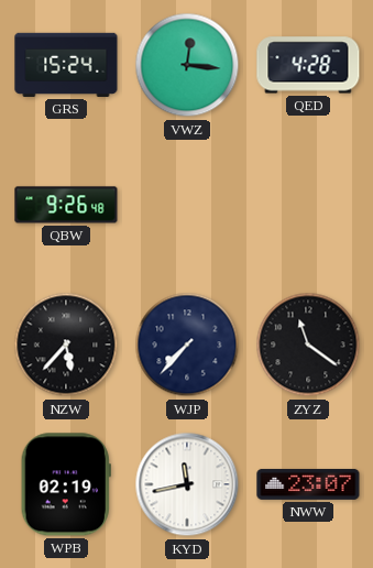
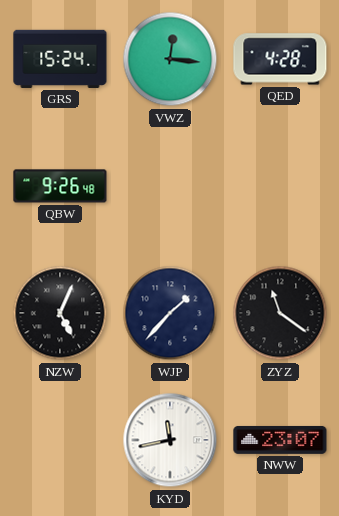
NZW: 5:37 -> 5:04 (60, 313)
WJP: 7:37 -> 1:37 (170, 313)
WPB: 02:19 -> none (66, 484)
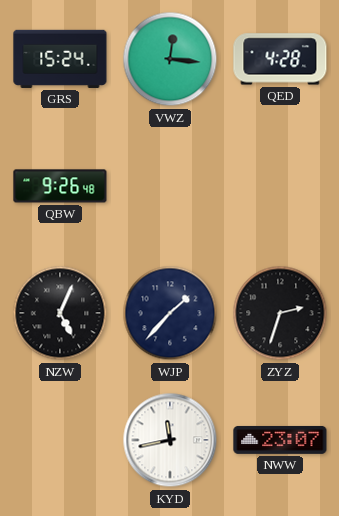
ZYZ: 11:21 -> 2:33 (280, 313)
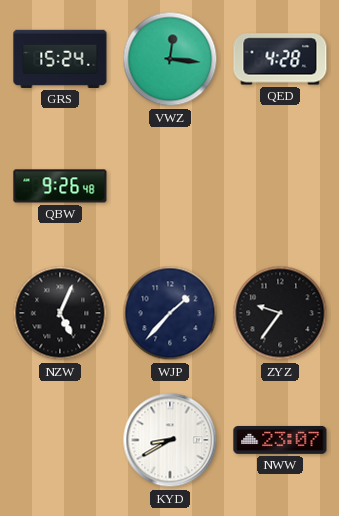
ZYZ: 2:33 -> 9:36 (280, 313)
KYD: 11:43 -> 8:40 (170, 440)
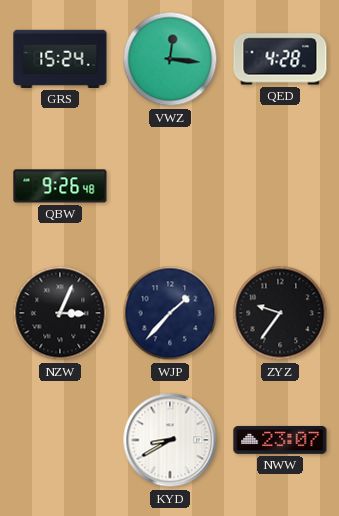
NZW: 5:04 -> 3:04 (60, 313)
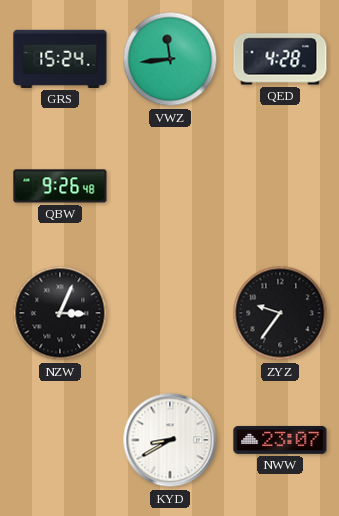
VWZ: 12:16 -> 11:44 (170, 59)
WJP: 1:37 -> none (170, 313)
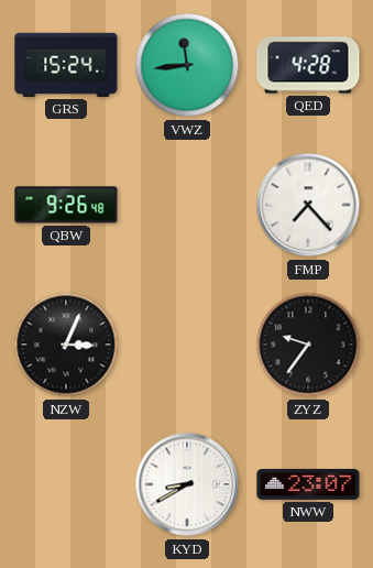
FMP: none -> 7:23 (308, 205)
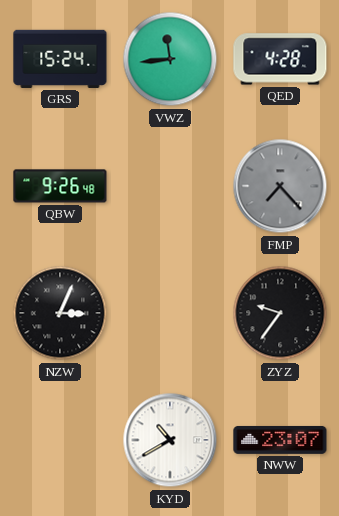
FMP dial: white -> grey (280, 186)
KYD: 8:40 -> 10:40 (170, 440)
